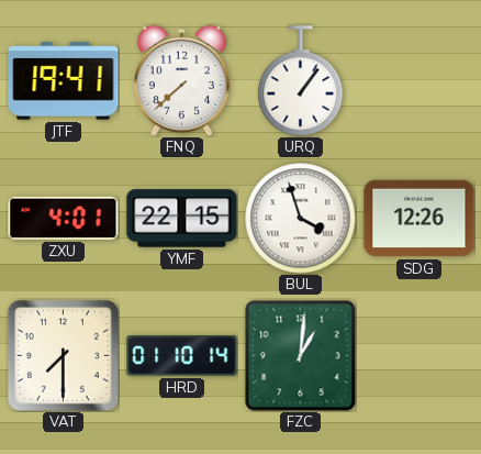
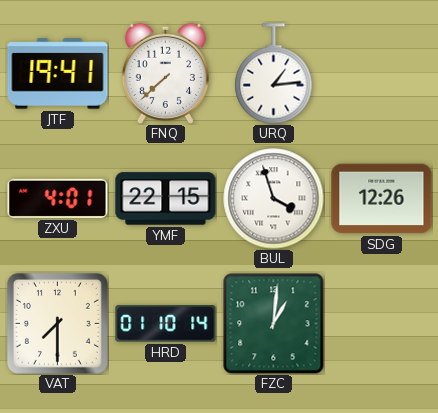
URQ: 1:06 -> 1:14 (274, 74)
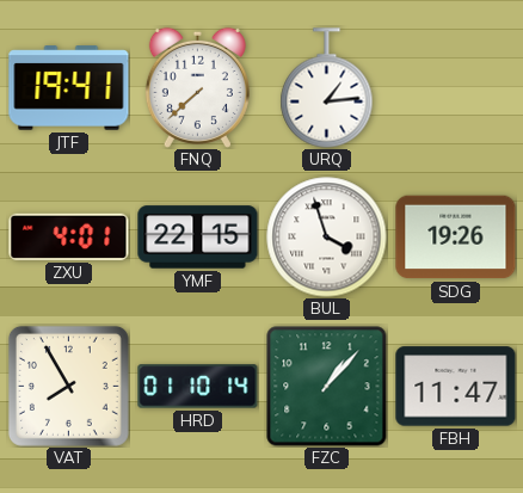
SDG: 12:26 -> 19:26 (456, 238)
VAT: 7:30 -> 7:55 (68, 386)
FZC: 1:01 -> 1:07 (327, 387)
FBH: none -> 11:47 (456, 387)
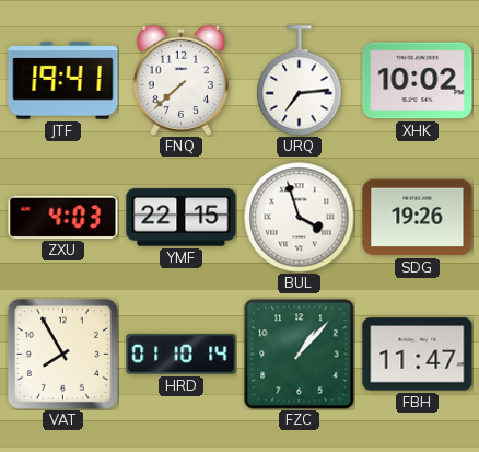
URQ: 1:14 -> 7:14 (300, 81)
XHK: none -> 10:02 (418, 81)
ZXU: 4:01 -> 4:03 (63, 217)
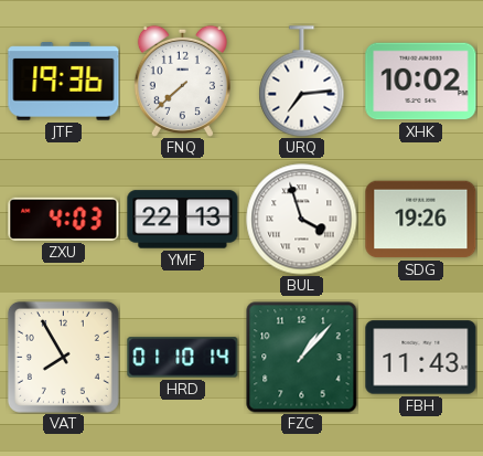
JTF: 19:41 -> 19:36 (64, 82)
YMF: 22:15 -> 22:13 (183, 220)
FBH: 11:47 -> 11:43 (421, 358)
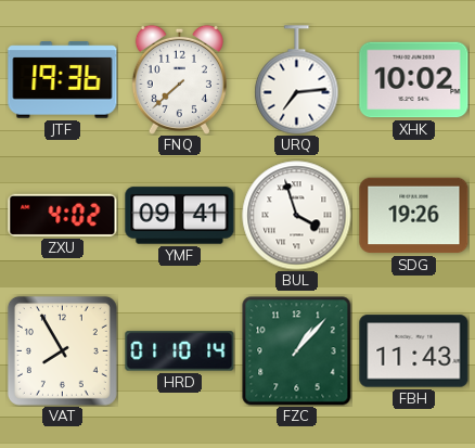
ZXU: 4:03 -> 4:02 (63, 215)
YMF: 22:13 -> 09:41 (180, 216)
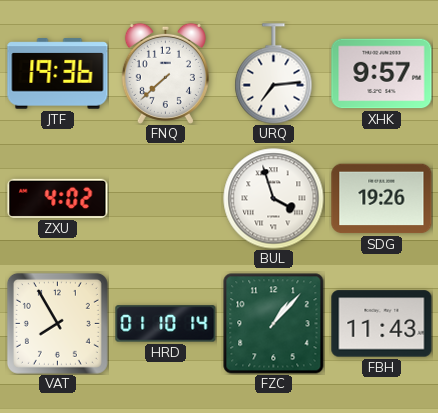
XHK: 10:02 -> 9:57 (382, 74)
YMF: 09:41 -> none (180, 216)
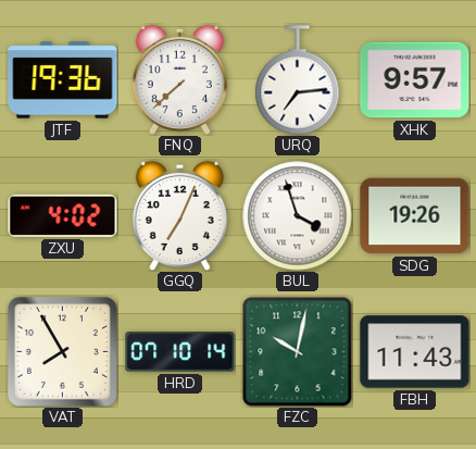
GGQ: none -> 7:04 (179, 215)
HRD: 01:10 -> 07:10 (180, 352)
FZC: 1:07 -> 10:02 (298, 352)
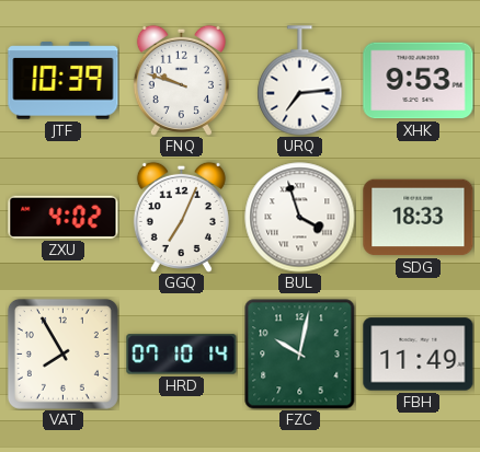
JTF: 19:36 -> 10:39 (64, 81)
FNQ: 7:38 -> 9:48 (181, 80)
XHK: 9:57 -> 9:53 (419, 81)
SDG: 19:26 -> 18:33 (419, 218)
FBH: 11:43 -> 11:49 (419, 355)
